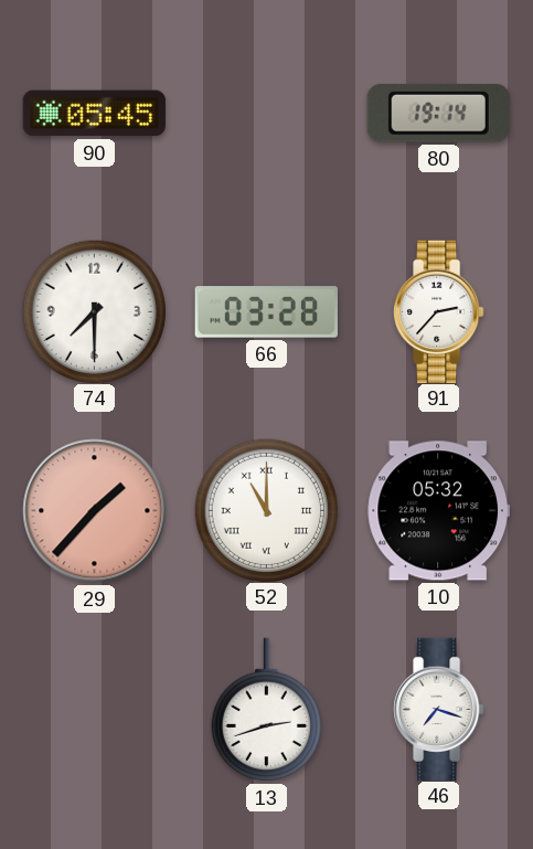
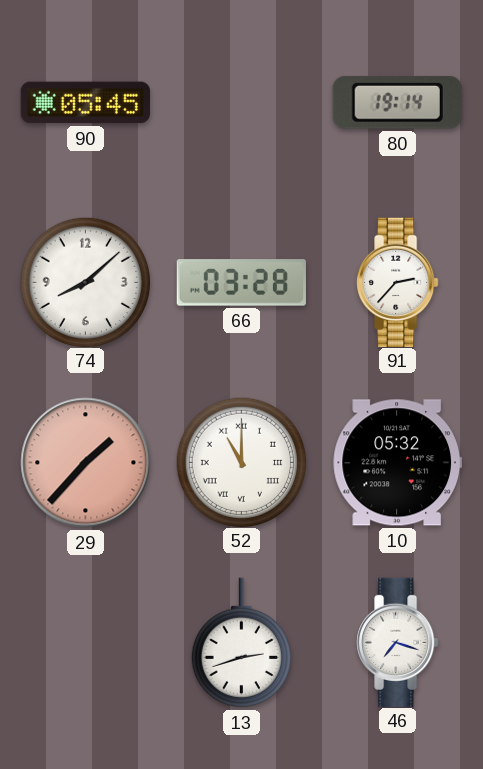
74: 7:30 -> 8:08 (85, 282)
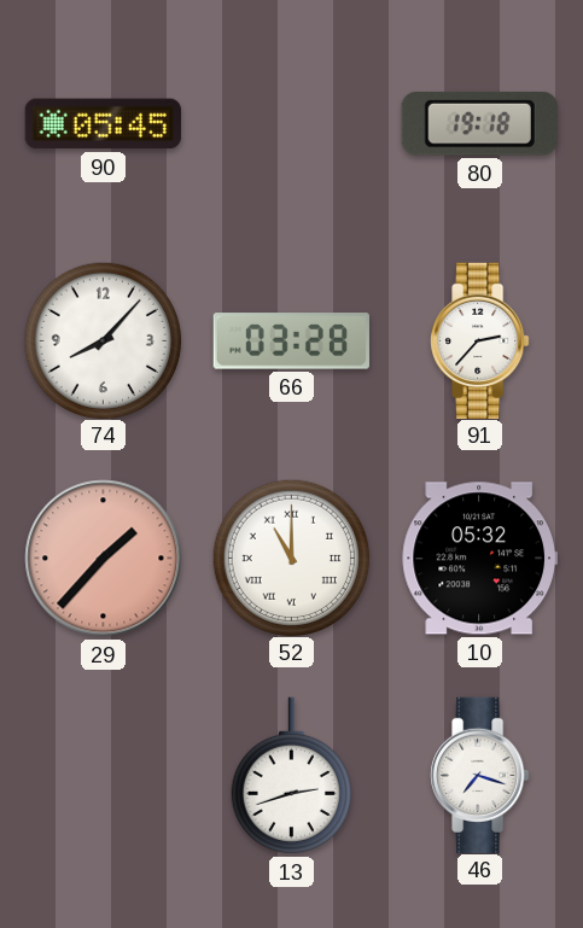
80: 19:14 -> 19:18 (479, 123)
74: 8:08 -> 8:07 (103, 340)
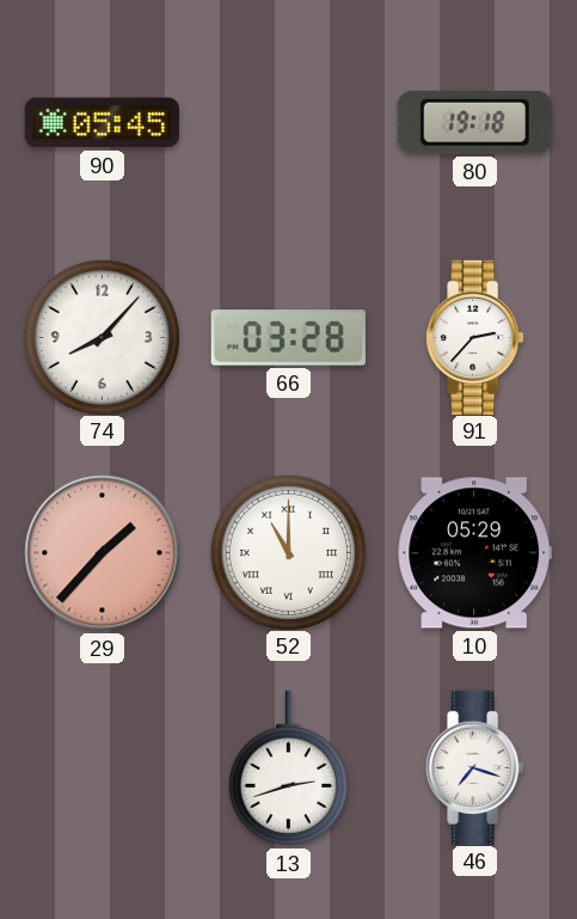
10: 05:32 -> 05:29 (474, 553)
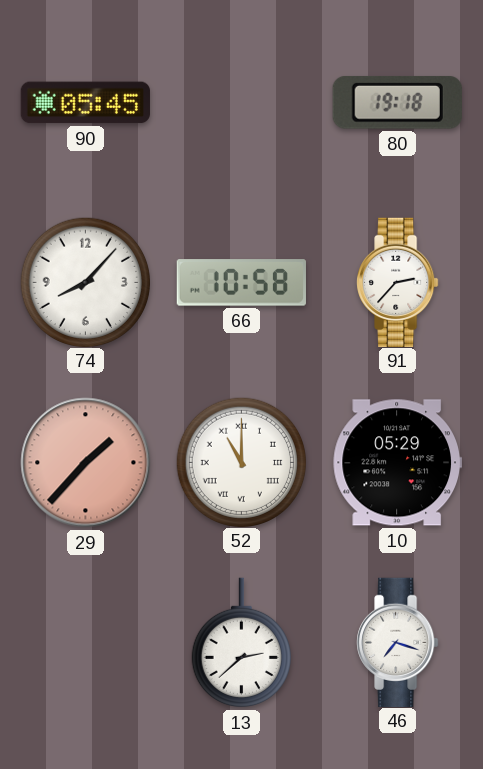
66: 03:28 -> 10:58 (241, 283)
13: 2:42 -> 2:38 (241, 643)
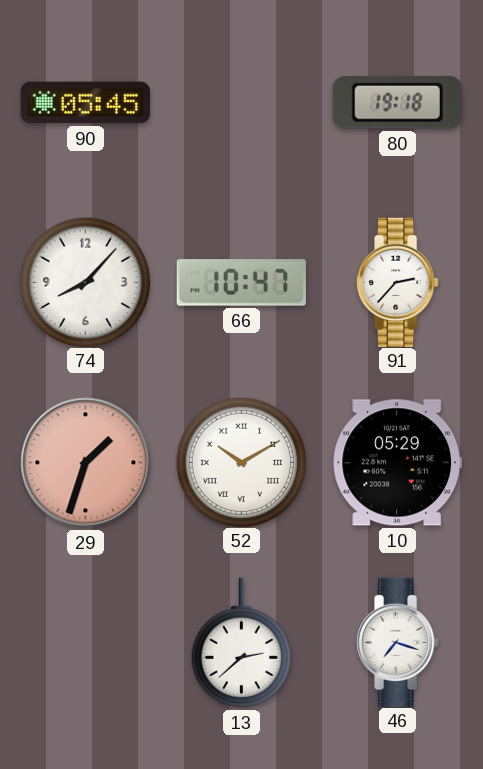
66: 10:58 -> 10:47 (241, 283)
29: 1:37 -> 1:33 (86, 463)
52: 11:00 -> 10:10 (241, 462)
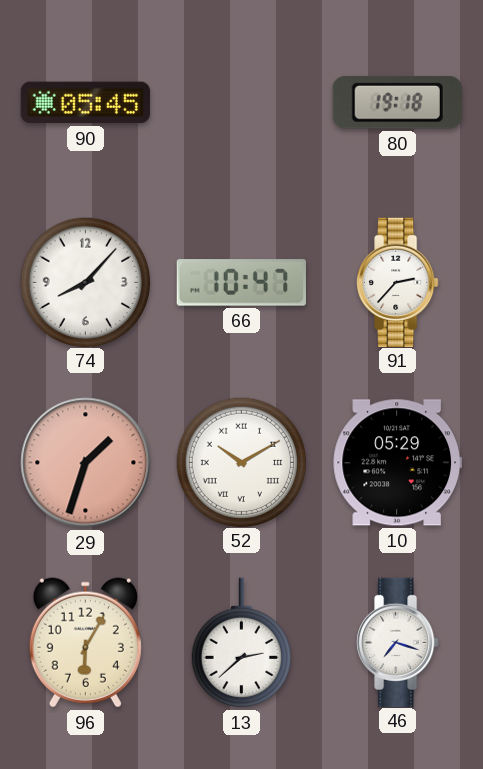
96: none -> 6:05 (85, 643)
